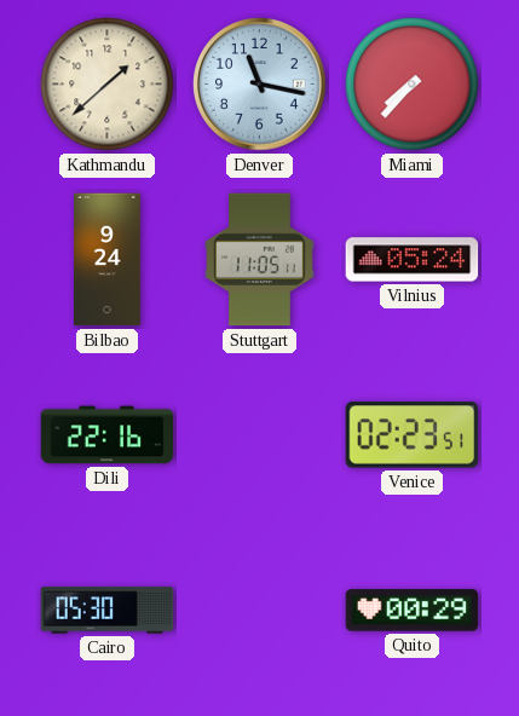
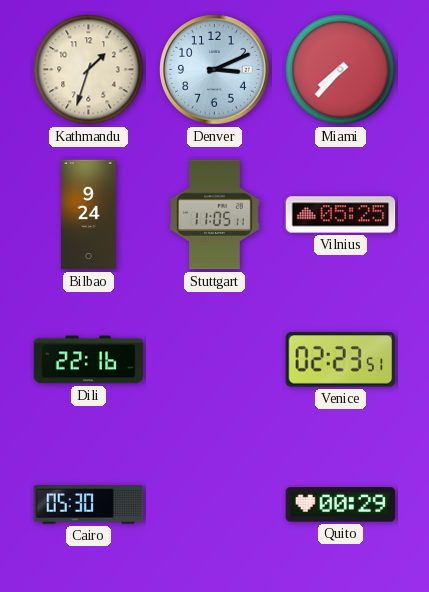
Kathmandu: 1:38 -> 1:33 (89, 70)
Denver: 11:17 -> 3:11 (215, 70)
Vilnius: 05:24 -> 05:25 (341, 215)
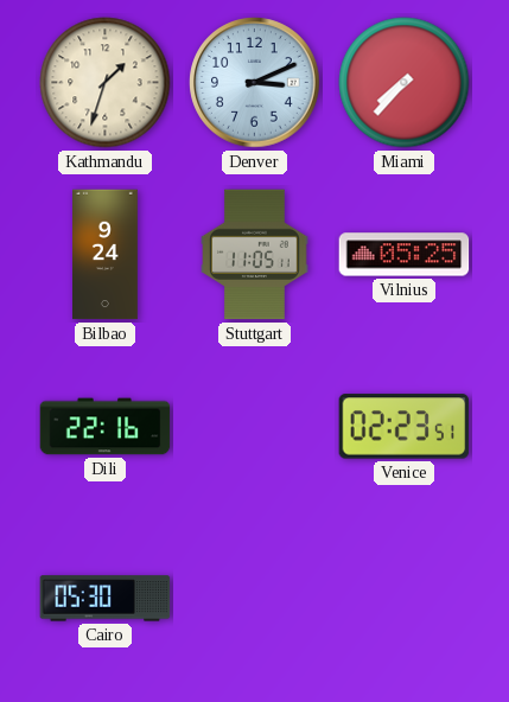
Quito: 00:29 -> none (341, 505)
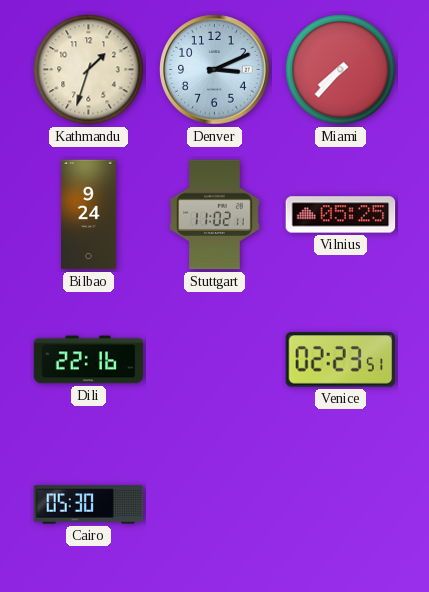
Stuttgart: 11:05 -> 11:02 (215, 215)
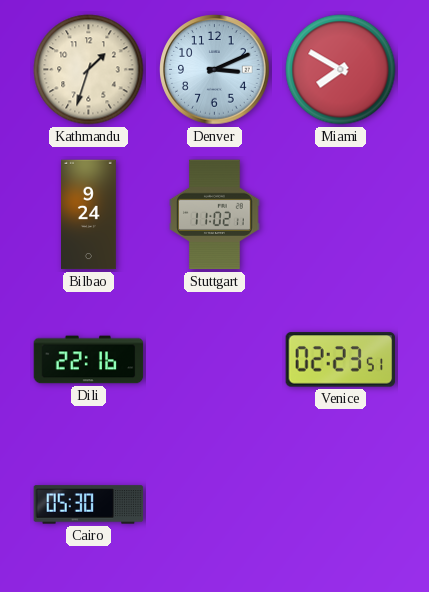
Miami: 7:37 -> 7:50 (341, 70)
Vilnius: 05:25 -> none (341, 215)
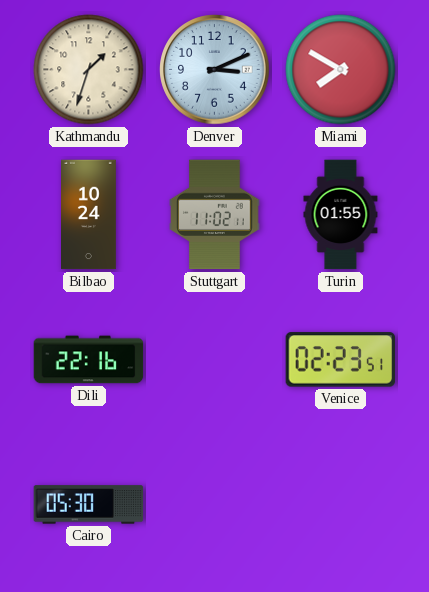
Bilbao: 9:24 -> 10:24 (89, 215)
Turin: none -> 01:55 (341, 215)
